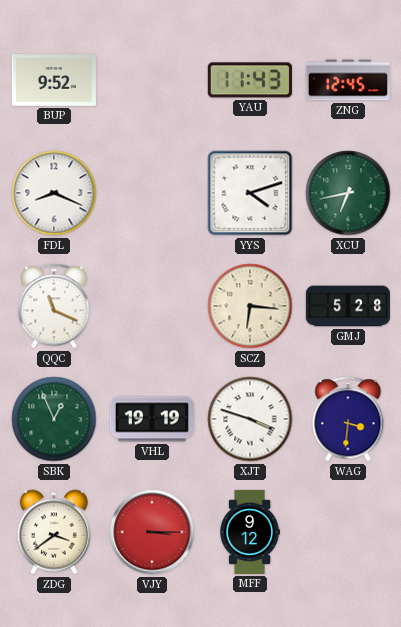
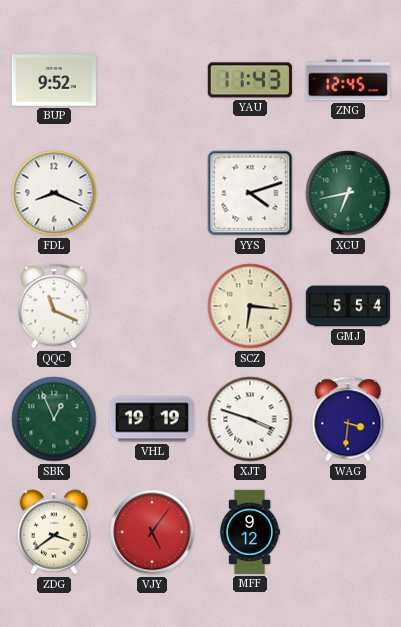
GMJ: 5:28 -> 5:54 (347, 306)
VJY: 3:15 -> 5:06 (152, 532)
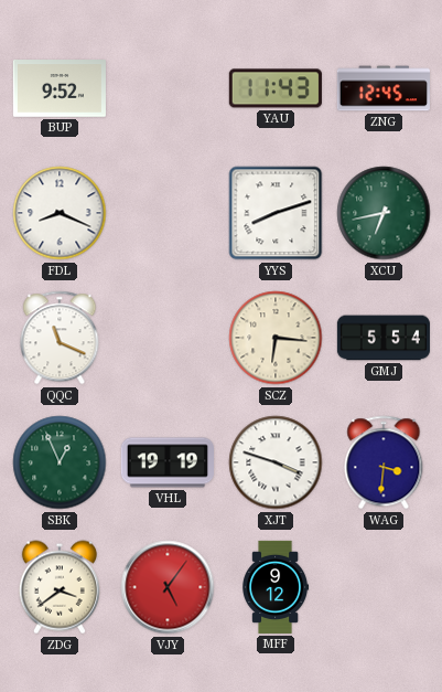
YYS: 4:12 -> 8:12 (276, 213)
